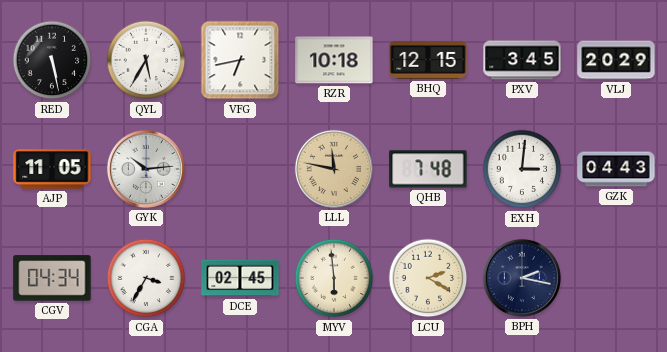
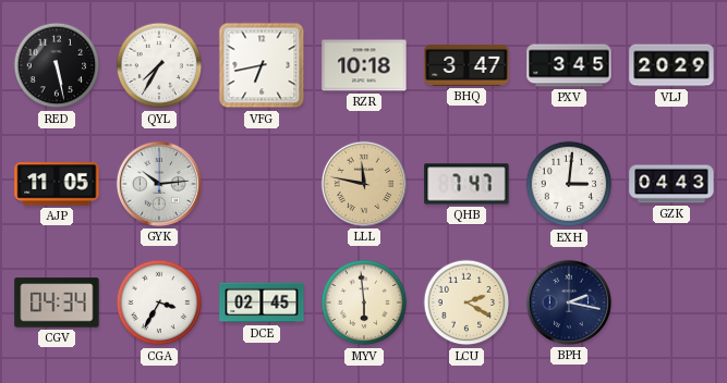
QYL: 5:35 -> 7:35 (159, 65)
BHQ: 12:15 -> 3:47 (467, 65)
QHB: 7:48 -> 7:47 (467, 184)
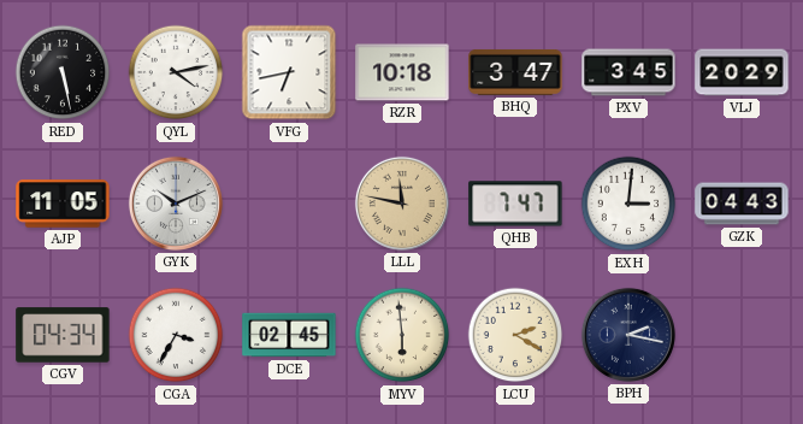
QYL: 7:35 -> 4:13 (176, 72)
GYK: 10:14 -> 10:11 (176, 204)
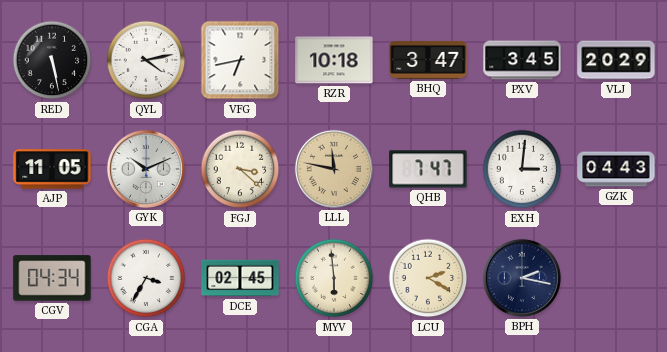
FGJ: none -> 3:22 (240, 169)
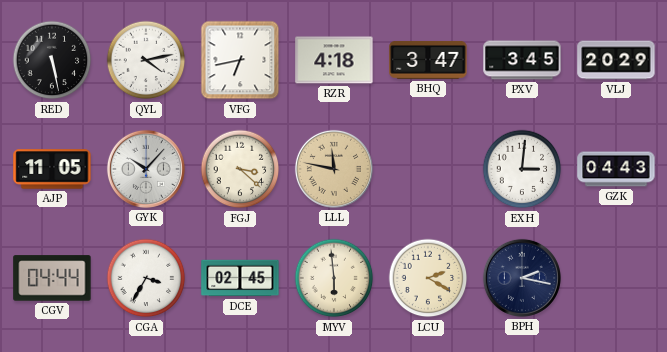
RZR: 10:18 -> 4:18 (334, 60)
GYK: 10:11 -> 10:07 (146, 169)
QHB: 7:47 -> none (428, 169)
CGV: 04:34 -> 04:44 (52, 278)
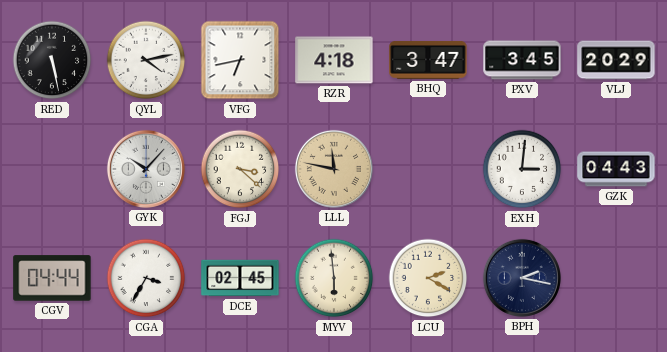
AJP: 11:05 -> none (52, 169)
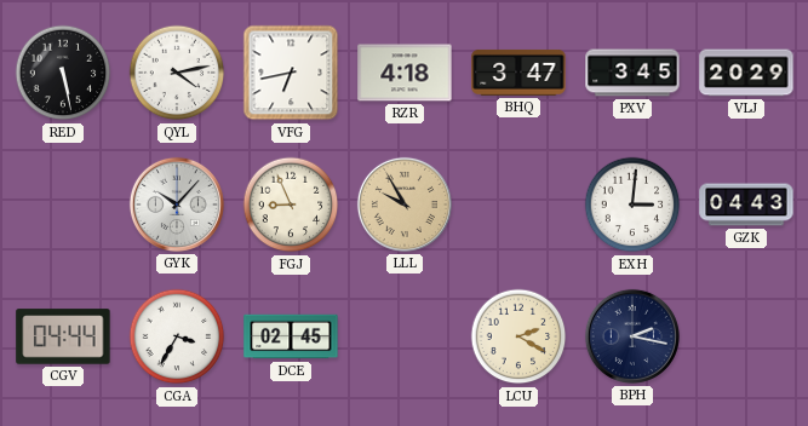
FGJ: 3:22 -> 8:56 (291, 205)
LLL: 11:47 -> 9:55 (405, 205)
MYV: 5:59 -> none (334, 278)
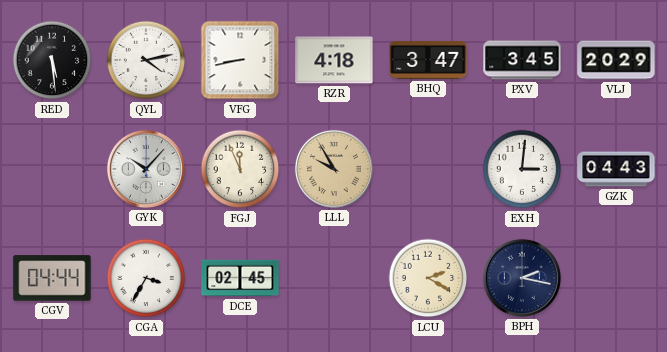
RED: 5:28 -> 5:29 (52, 60)
VFG: 6:43 -> 8:43 (240, 60)
FGJ: 8:56 -> 11:56 (240, 169)
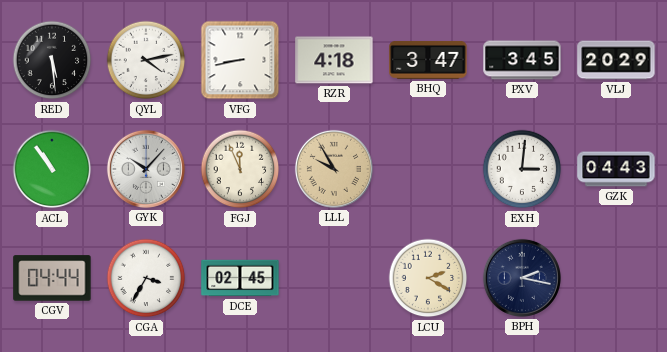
ACL: none -> 10:54 (52, 169)
